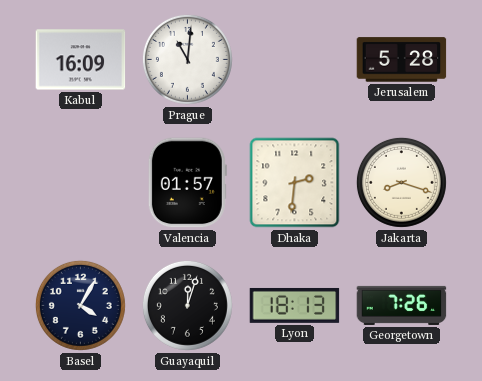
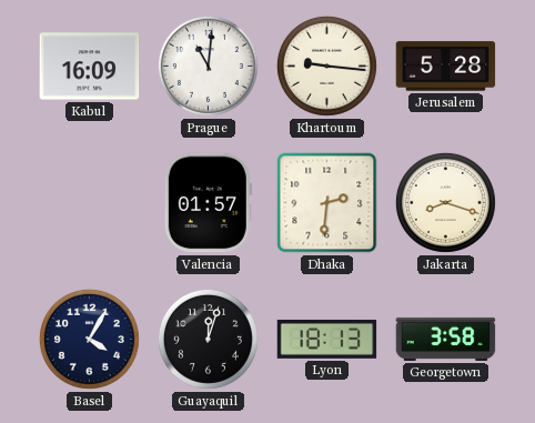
Khartoum: none -> 9:16 (326, 66)
Georgetown: 7:26 -> 3:58 (446, 339)
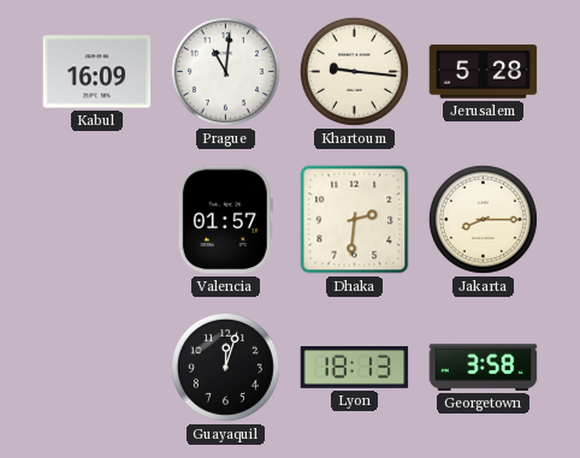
Jakarta: 8:18 -> 8:15 (483, 219)
Basel: 4:05 -> none (89, 339)
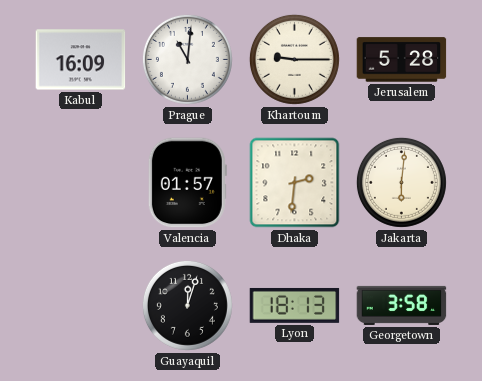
Khartoum: 9:16 -> 9:15 (294, 59)
Jakarta: 8:15 -> 6:01 (401, 182)
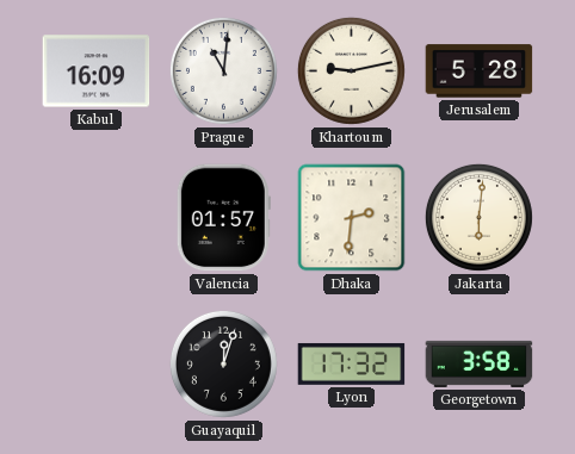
Khartoum: 9:15 -> 9:13 (351, 70)
Lyon: 18:13 -> 17:32 (352, 363)
